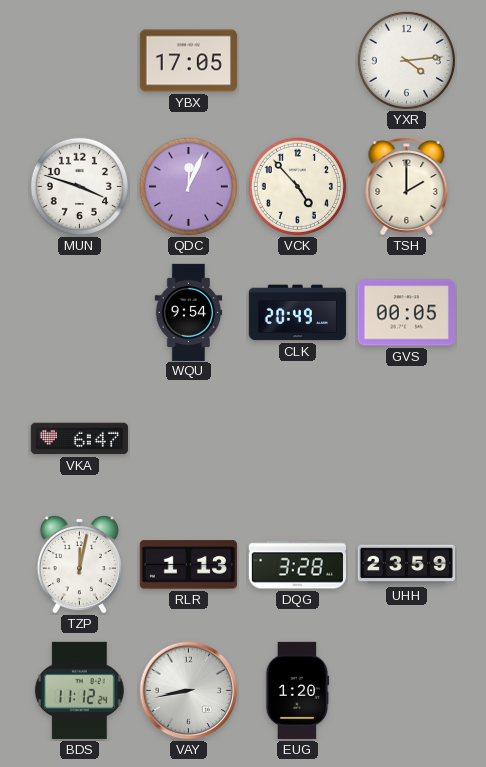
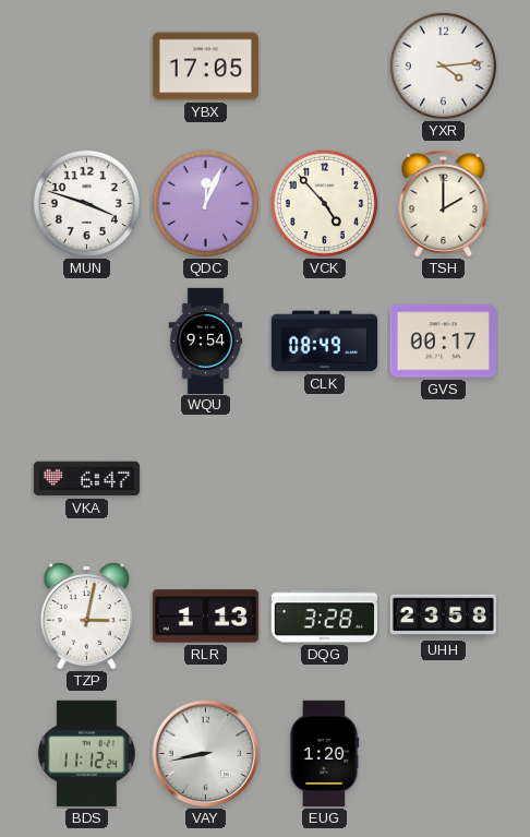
CLK: 20:49 -> 08:49 (324, 342)
GVS: 00:05 -> 00:17 (443, 342)
TZP: 12:02 -> 3:02 (86, 615)
UHH: 23:59 -> 23:58 (443, 617)
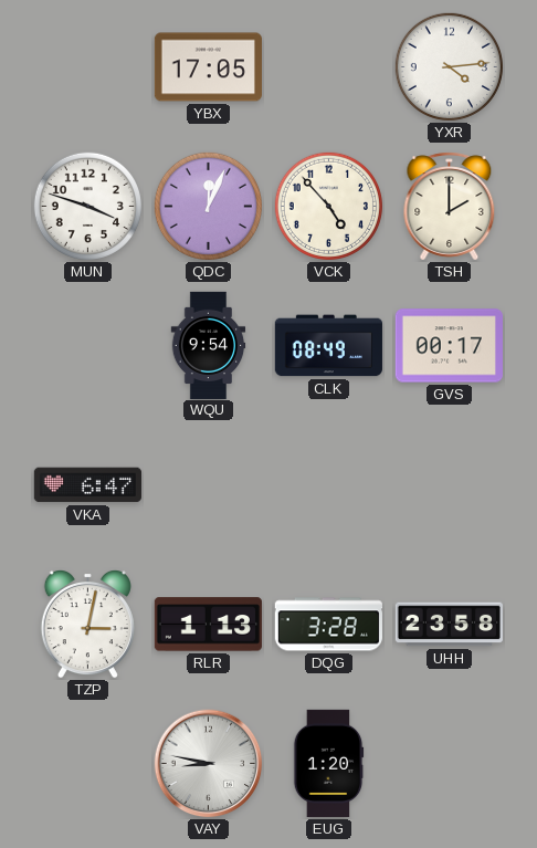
BDS: 11:12 -> none (86, 753)
VAY: 8:43 -> 8:47 (209, 764)
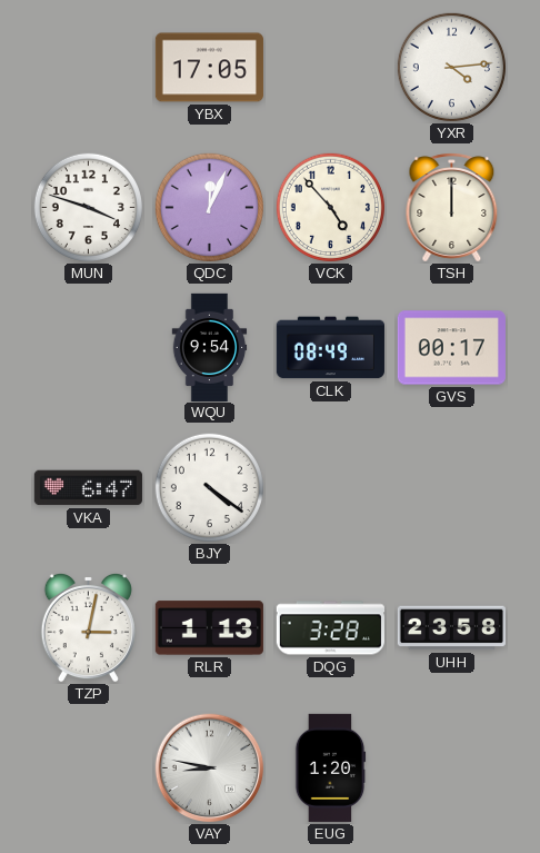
TSH: 2:00 -> 12:00 (452, 208)
BJY: none -> 4:21 (209, 487)
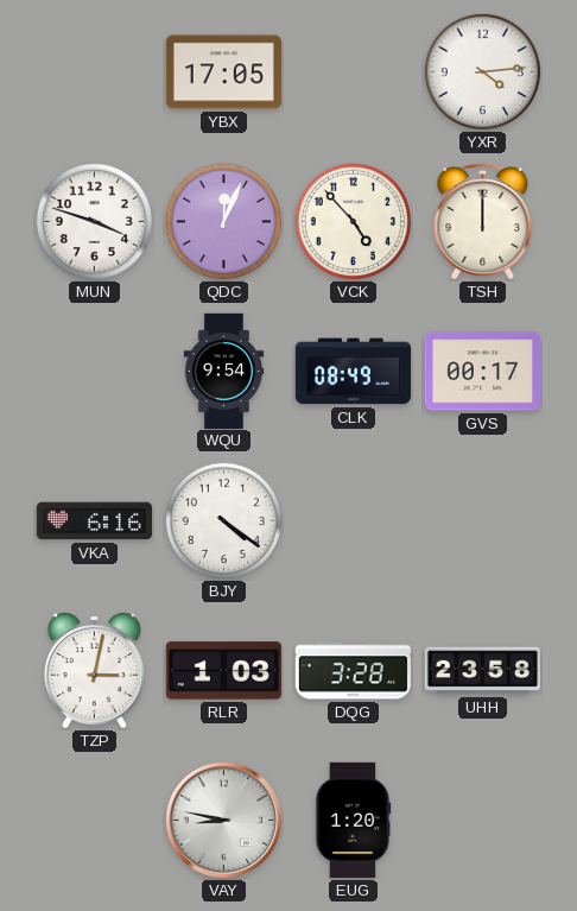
VKA: 6:47 -> 6:16 (94, 521)
RLR: 1:13 -> 1:03 (223, 671)
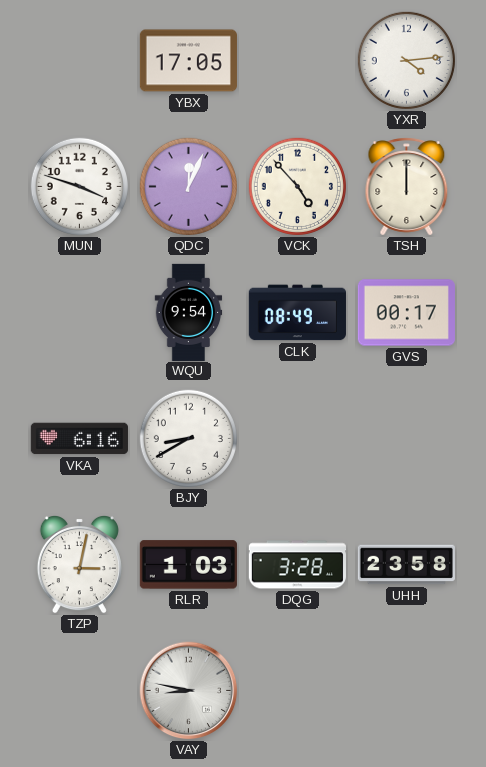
BJY: 4:21 -> 8:40 (188, 438)
EUG: 1:20 -> none (353, 820)
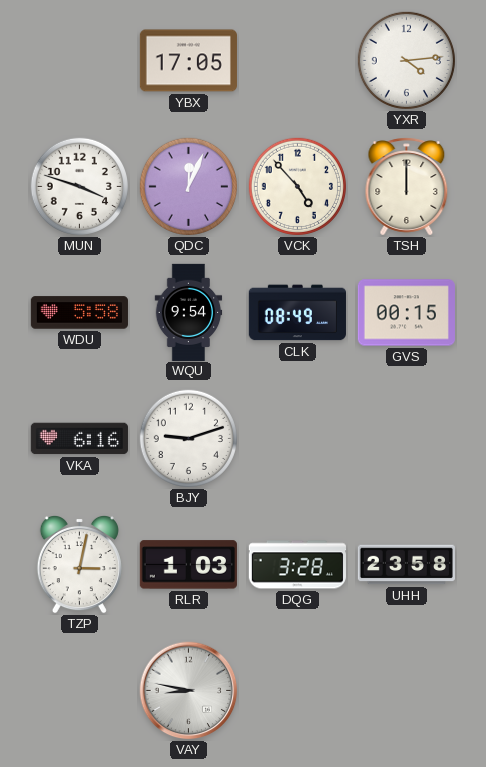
WDU: none -> 5:58 (79, 313)
GVS: 00:17 -> 00:15 (406, 313)
BJY: 8:40 -> 9:12 (188, 438)
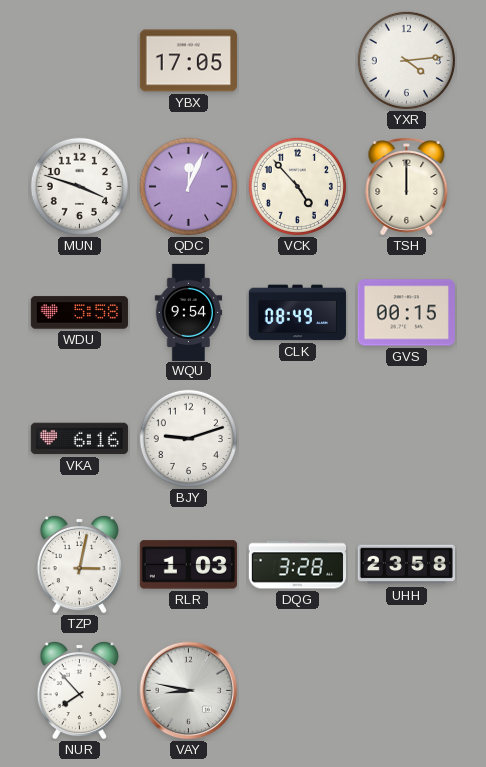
NUR: none -> 7:53 (79, 690)
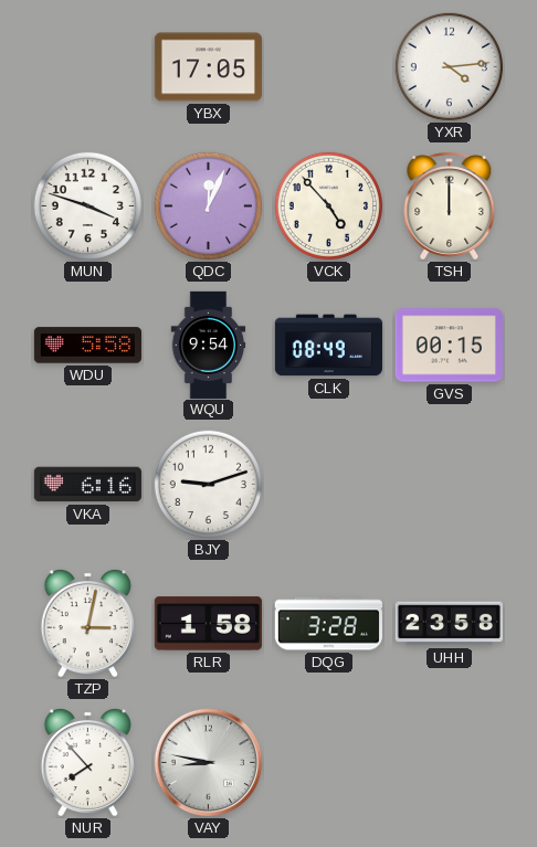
RLR: 1:03 -> 1:58 (208, 624)
